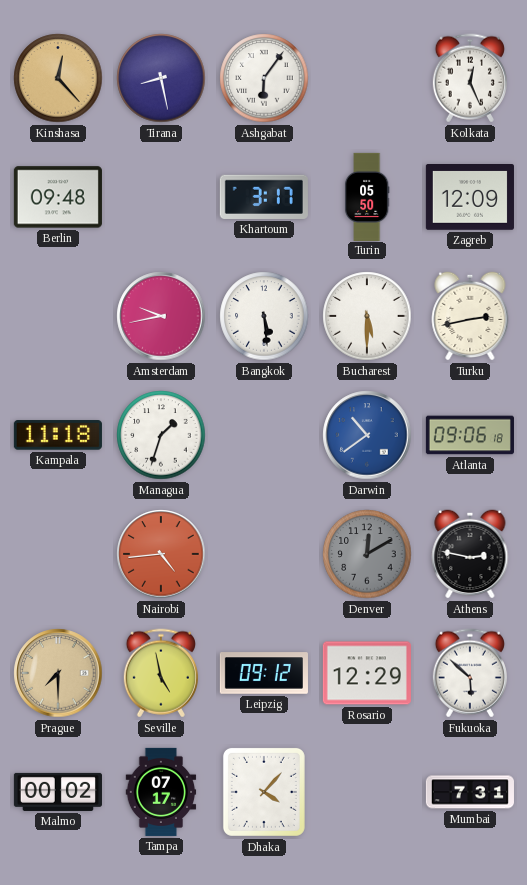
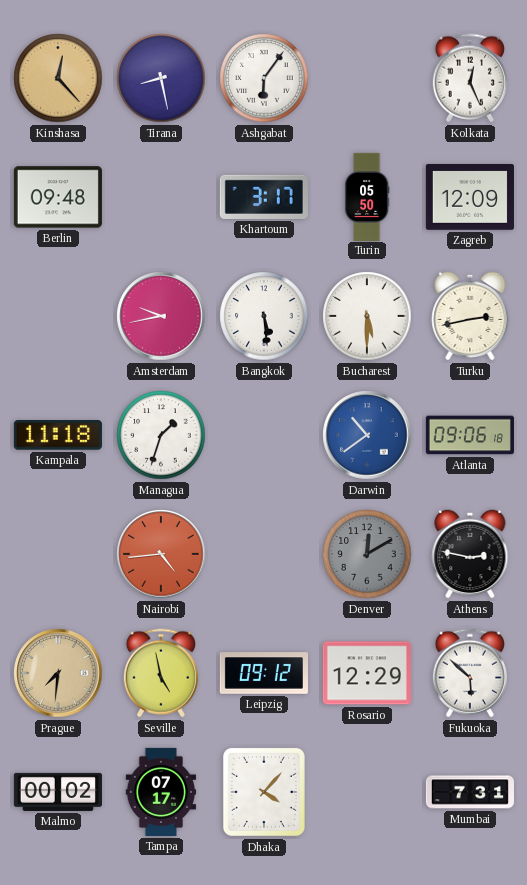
Prague: 7:30 -> 7:31 (58, 673)
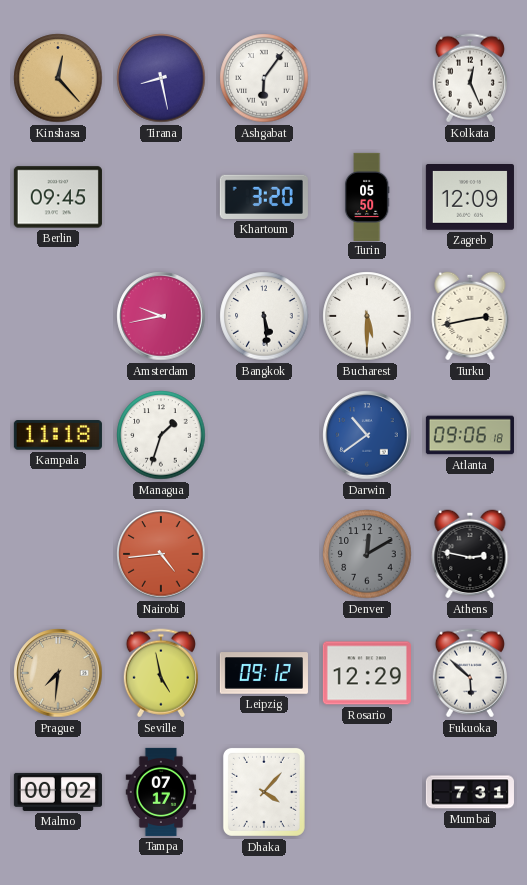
Berlin: 09:48 -> 09:45 (58, 197)
Khartoum: 3:17 -> 3:20 (264, 197)
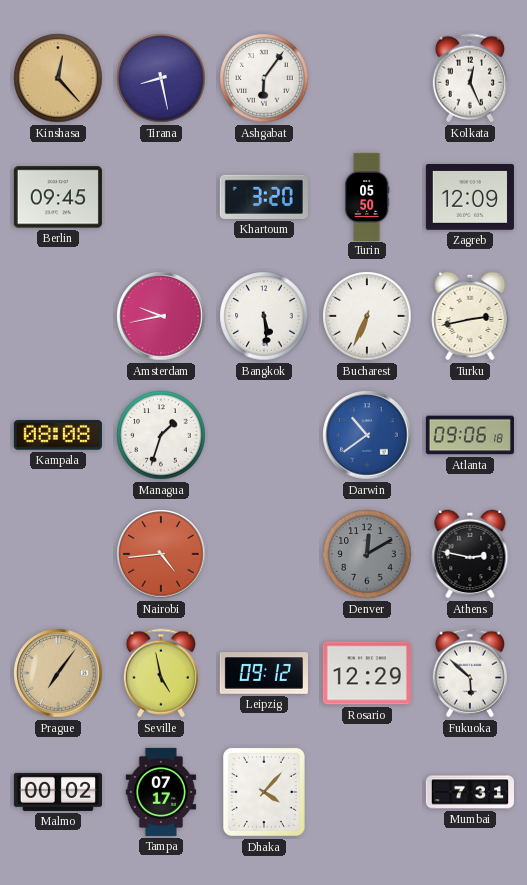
Bucharest: 5:30 -> 6:34 (367, 316)
Kampala: 11:18 -> 08:08 (58, 435)
Prague: 7:31 -> 7:06 (58, 673)
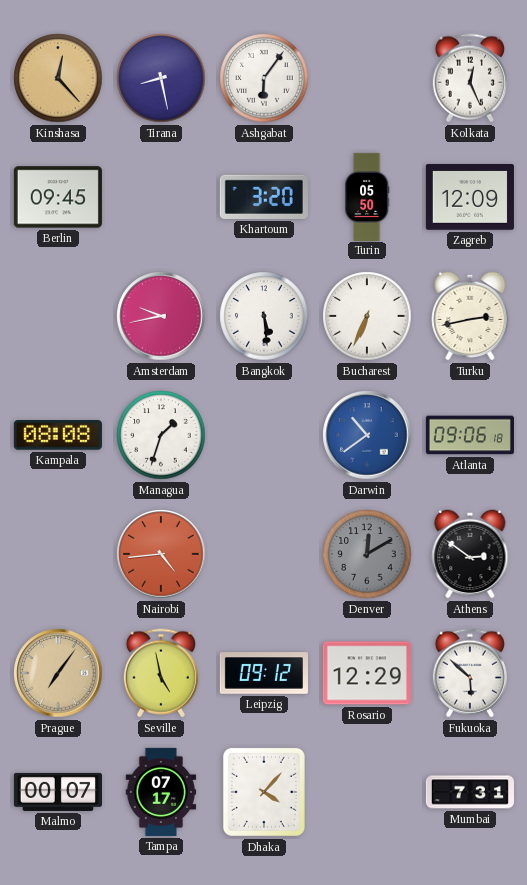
Athens: 2:47 -> 2:51 (470, 554)
Malmo: 00:02 -> 00:07 (58, 792)
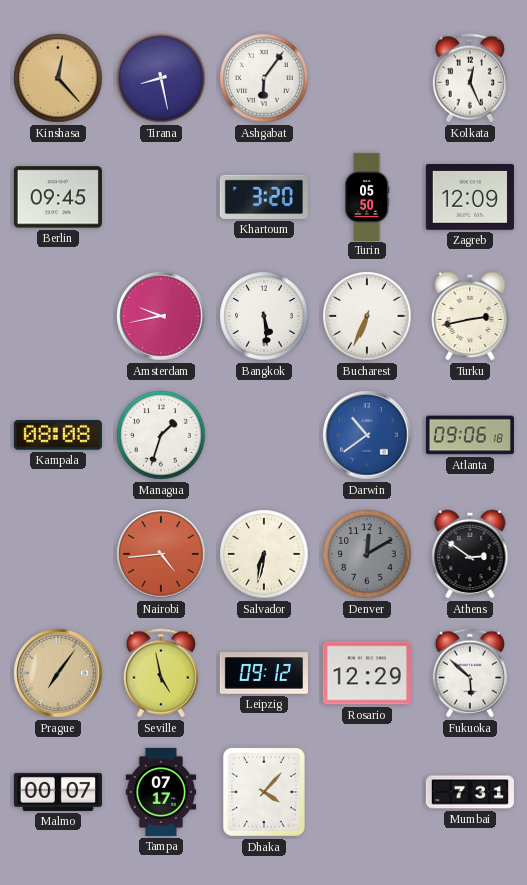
Salvador: none -> 6:32 (264, 554)
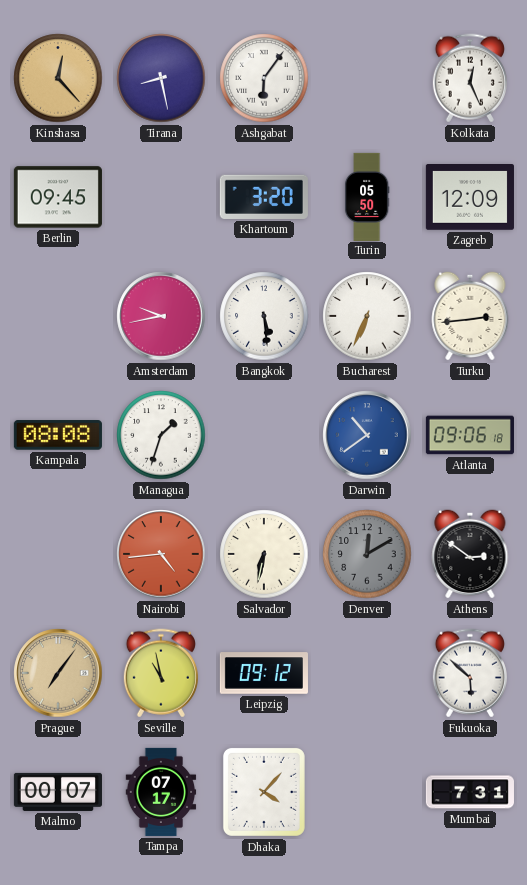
Turku: 2:43 -> 2:44 (470, 316)
Seville: 4:58 -> 10:58 (161, 673)
Rosario: 12:29 -> none (367, 673)
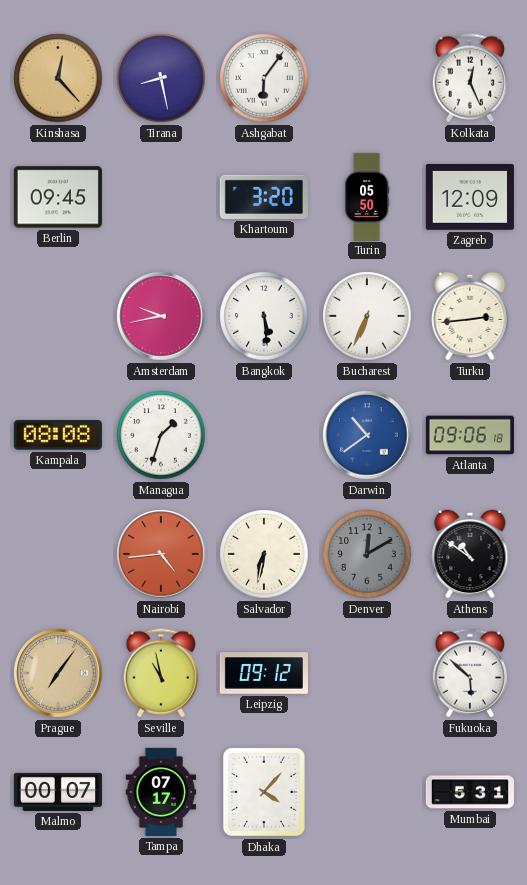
Athens: 2:51 -> 10:51 (470, 554)
Mumbai: 7:31 -> 5:31 (470, 792)
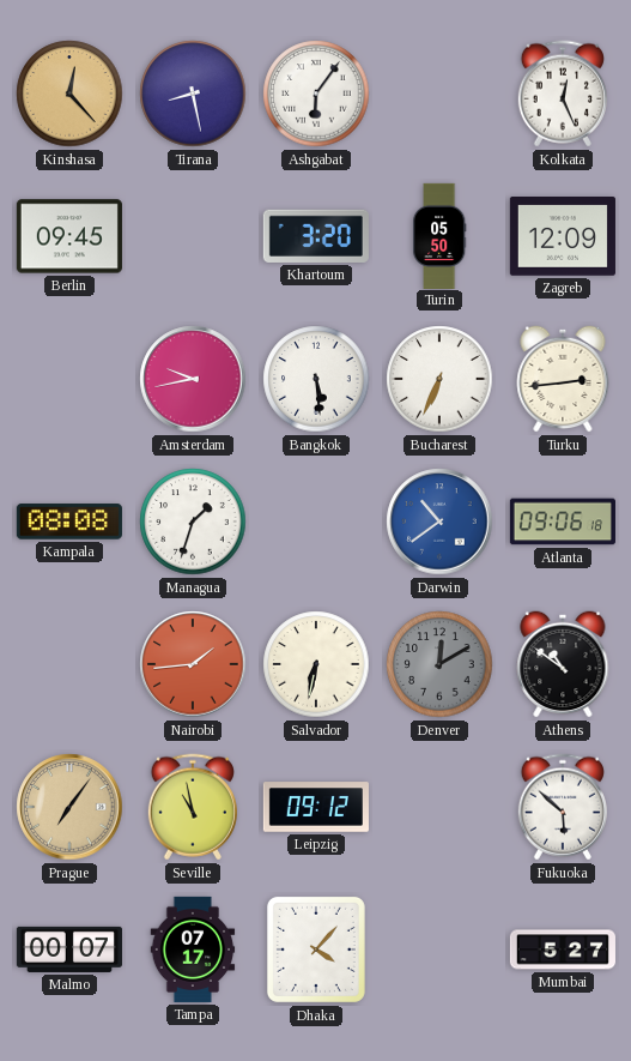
Nairobi: 4:44 -> 1:44 (193, 664)
Mumbai: 5:31 -> 5:27 (563, 950)
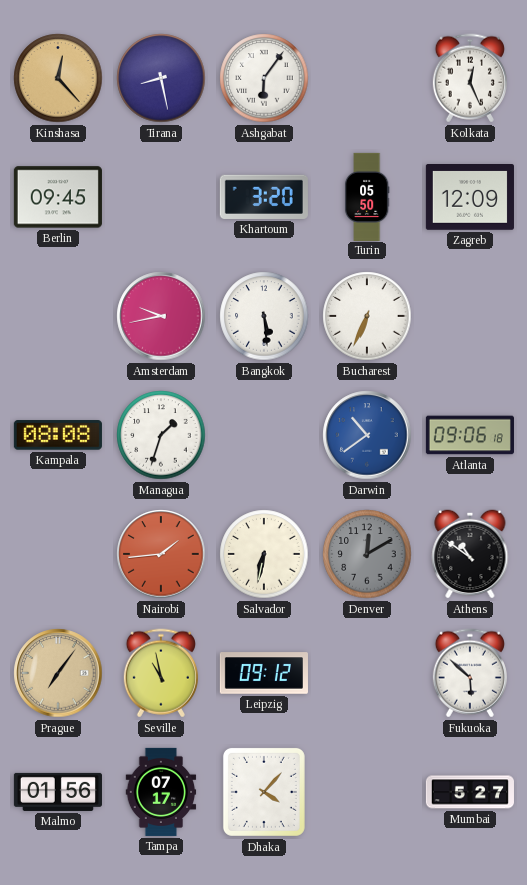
Turku: 2:44 -> none (563, 379)
Malmo: 00:07 -> 01:56 (58, 792)
